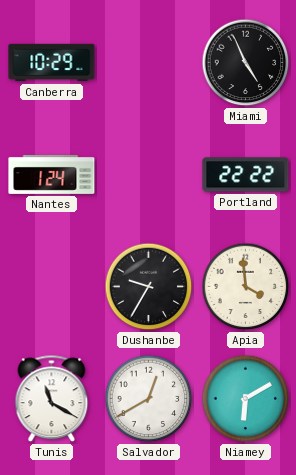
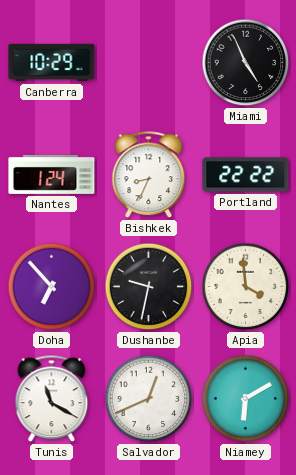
Bishkek: none -> 8:34 (149, 175)
Doha: none -> 6:53 (52, 287)
Dushanbe: 9:35 -> 9:32 (149, 287)
Salvador: 12:40 -> 12:41 (149, 399)
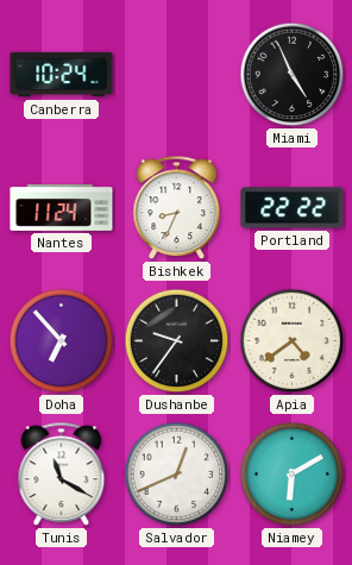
Canberra: 10:29 -> 10:24 (62, 75)
Nantes: 1:24 -> 11:24 (62, 207)
Dushanbe: 9:32 -> 9:36 (177, 341)
Apia: 3:59 -> 4:39 (293, 341)
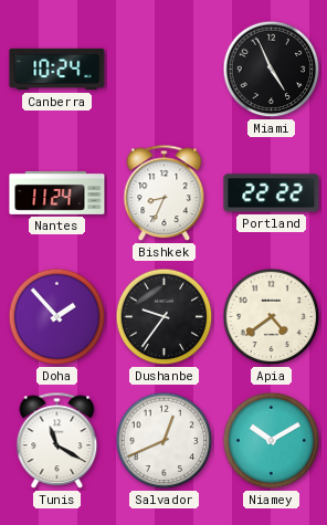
Doha: 6:53 -> 1:53 (57, 317)
Niamey: 6:10 -> 10:10 (272, 441)
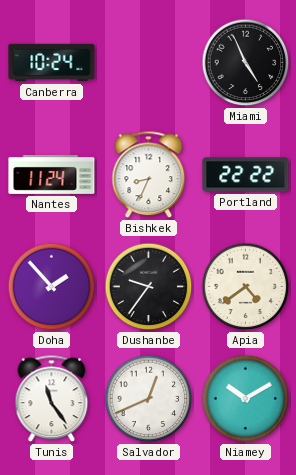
Tunis: 11:20 -> 11:24 (52, 399)
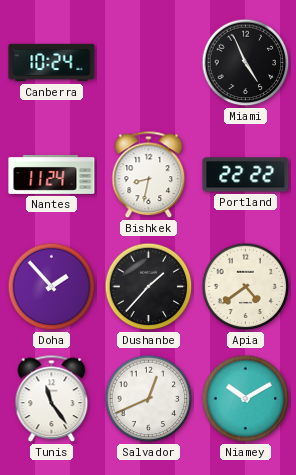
Bishkek: 8:34 -> 8:32 (149, 175)
Dushanbe: 9:36 -> 1:37 (149, 287)
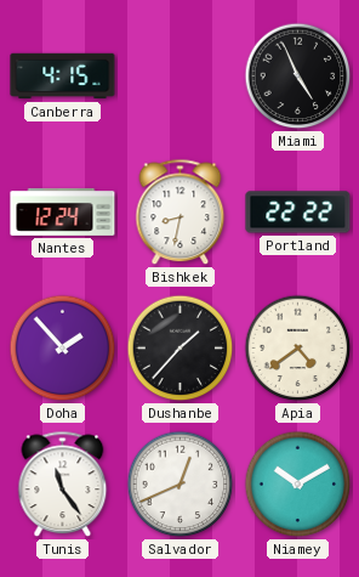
Canberra: 10:24 -> 4:15 (63, 77)
Nantes: 11:24 -> 12:24 (63, 211)
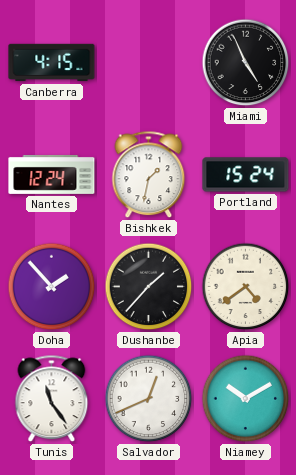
Bishkek: 8:32 -> 1:32 (149, 175)
Portland: 22:22 -> 15:24 (246, 175)
